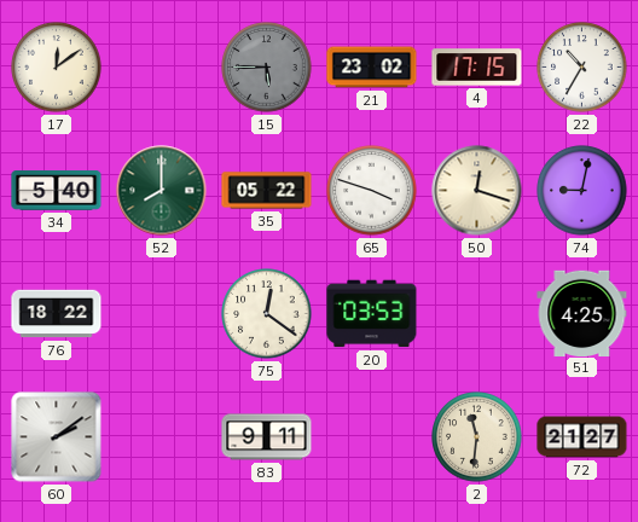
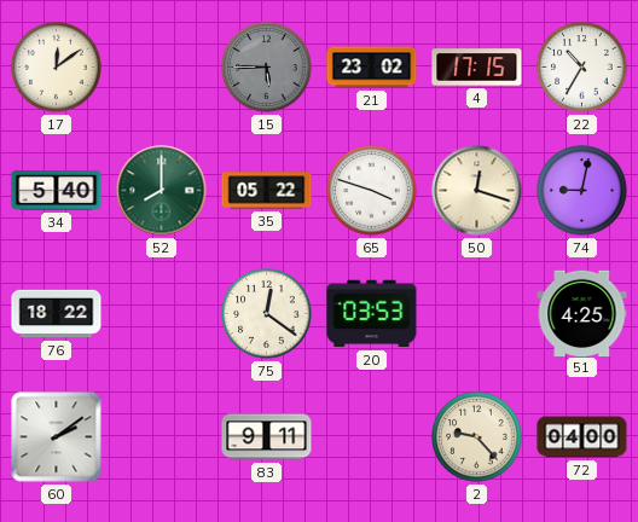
2: 11:31 -> 9:23 (477, 437)
72: 21:27 -> 04:00 (582, 437)
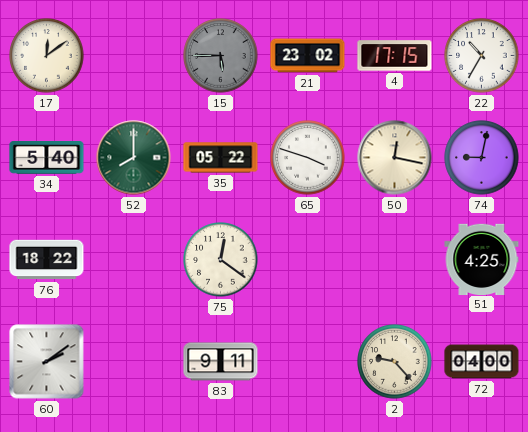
50: 12:18 -> 12:17 (395, 158)
20: 03:53 -> none (372, 314)
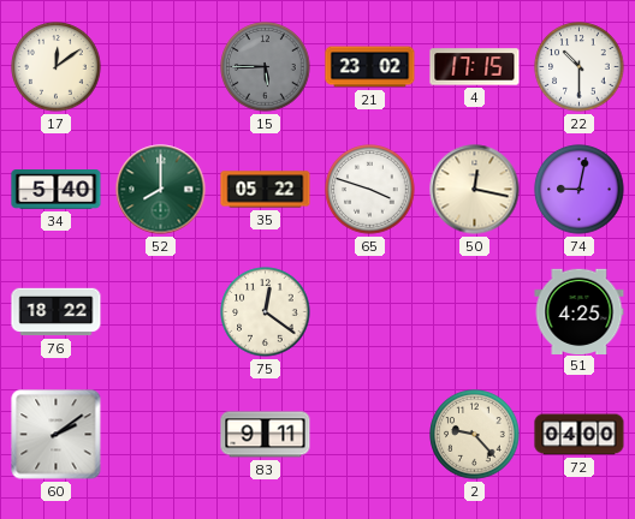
22: 10:35 -> 10:30 (580, 67)
